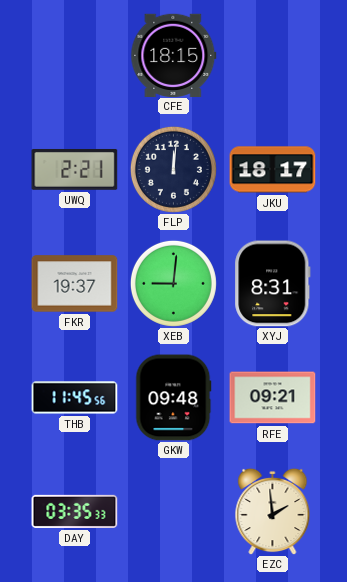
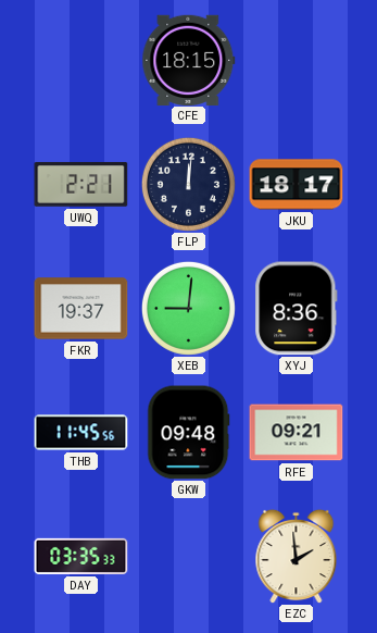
XYJ: 8:31 -> 8:36 (297, 309)
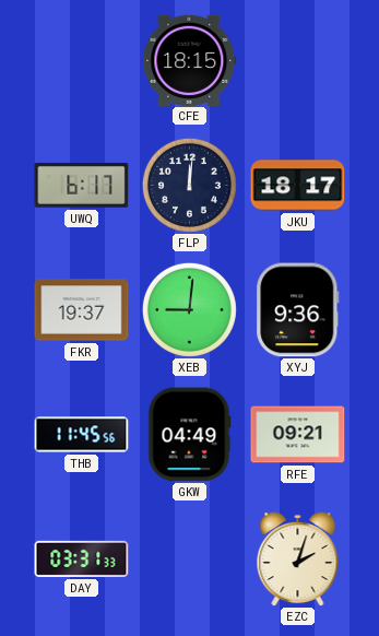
UWQ: 2:21 -> 6:17 (82, 185)
XYJ: 8:36 -> 9:36 (298, 310)
GKW: 09:48 -> 04:49 (190, 435)
DAY: 03:35 -> 03:31 (82, 558)
EZC: 1:59 -> 2:03 (298, 558)
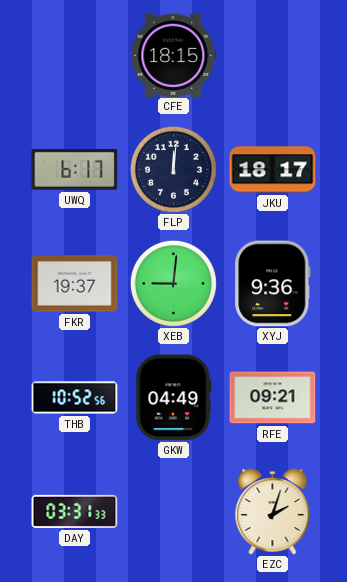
THB: 11:45 -> 10:52 (75, 398)
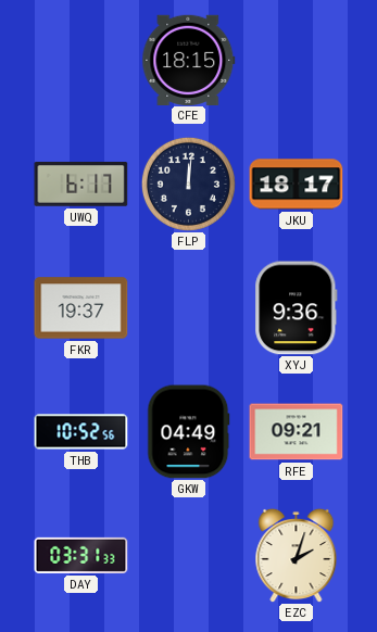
XEB: 9:01 -> none (173, 283)
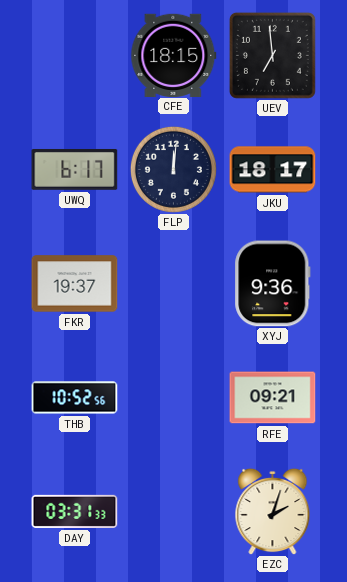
UEV: none -> 6:59 (272, 55)
GKW: 04:49 -> none (189, 432)
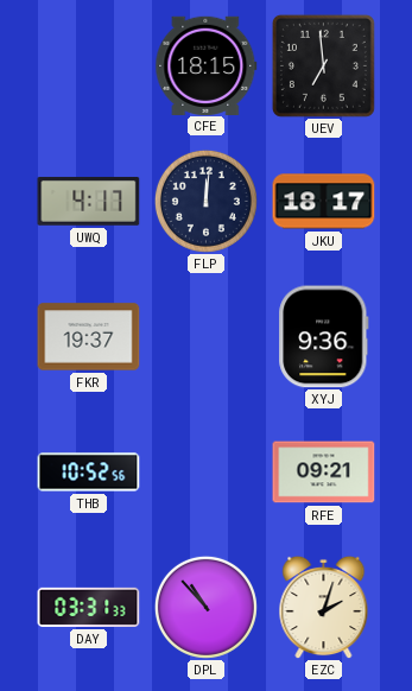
UWQ: 6:17 -> 4:17 (89, 201)
DPL: none -> 10:53 (205, 607)
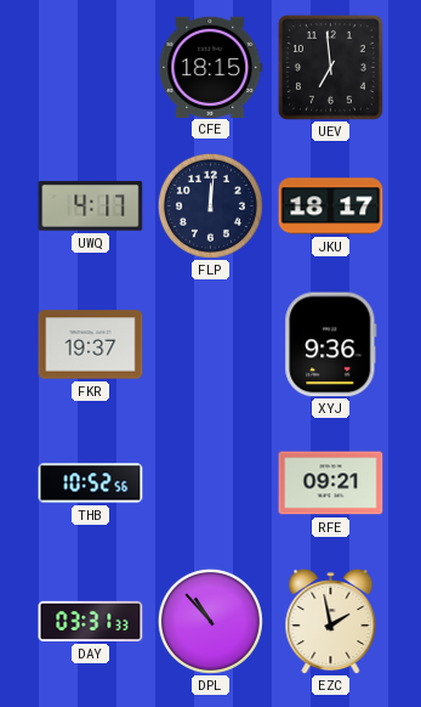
EZC: 2:03 -> 1:58 (331, 621)
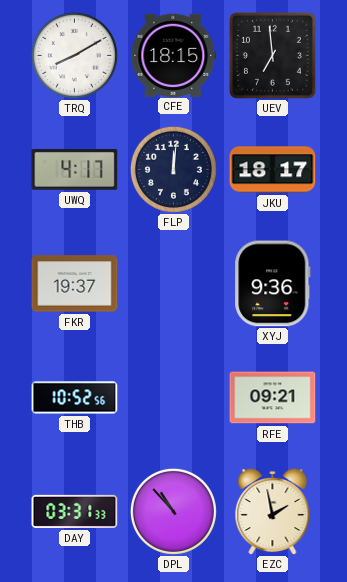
TRQ: none -> 8:10 (74, 55)
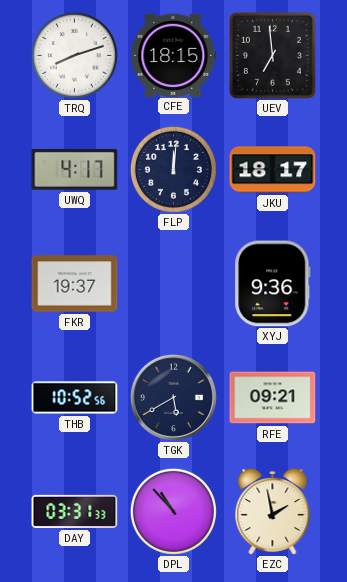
TRQ: 8:10 -> 8:12 (74, 55)
TGK: none -> 5:40 (173, 397)
